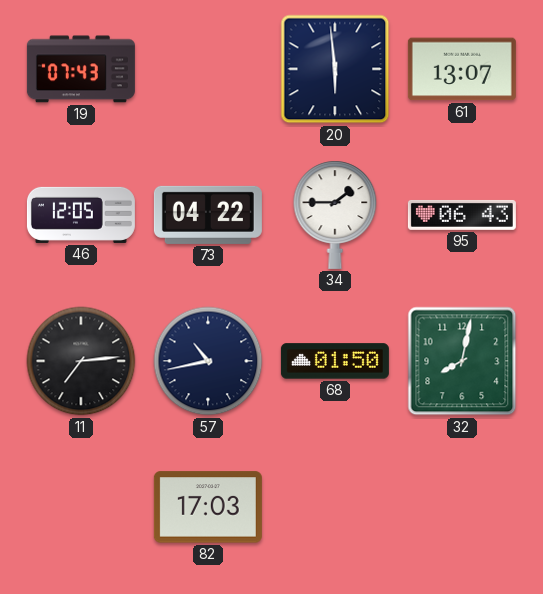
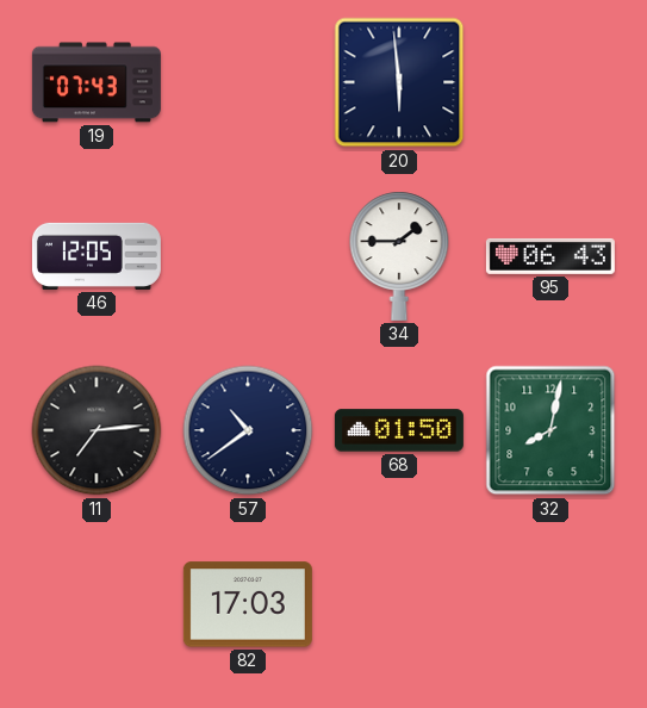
61: 13:07 -> none (462, 69)
73: 04:22 -> none (208, 215)
57: 10:43 -> 10:39 (248, 430)
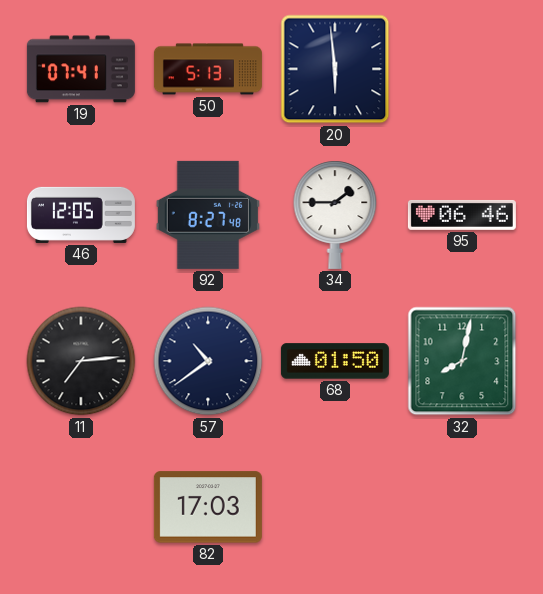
19: 07:43 -> 07:41 (81, 69)
50: none -> 5:13 (208, 69)
92: none -> 8:27 (208, 215)
95: 06:43 -> 06:46 (462, 215)
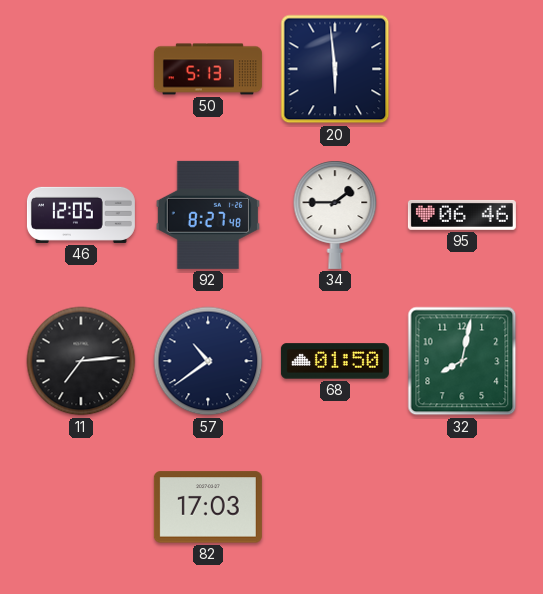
19: 07:41 -> none (81, 69)
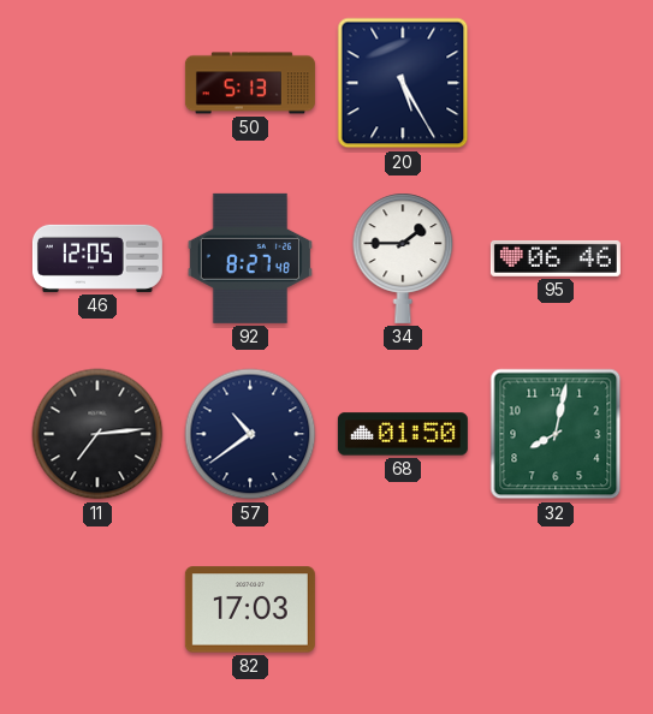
20: 5:59 -> 5:25 (403, 83)
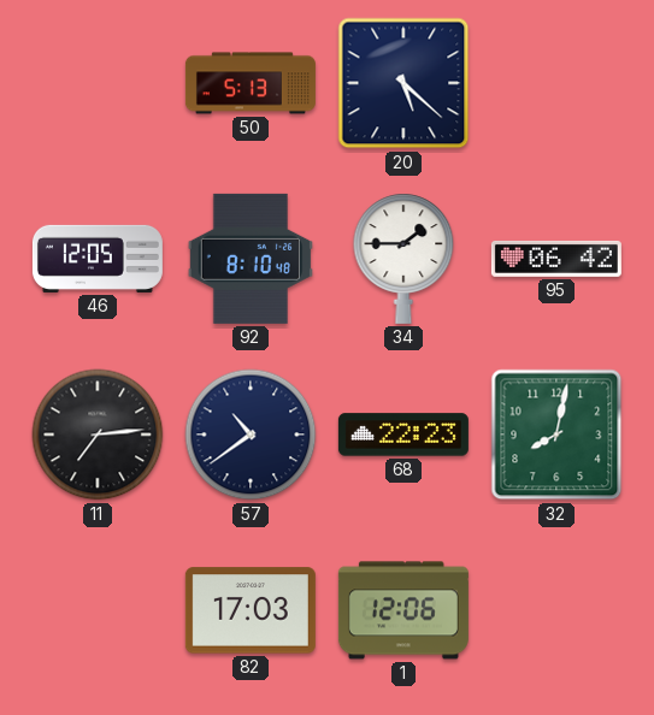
20: 5:25 -> 5:22 (403, 83)
92: 8:27 -> 8:10 (251, 259)
95: 06:46 -> 06:42 (556, 259)
68: 01:50 -> 22:23 (403, 435)
1: none -> 12:06 (403, 610)
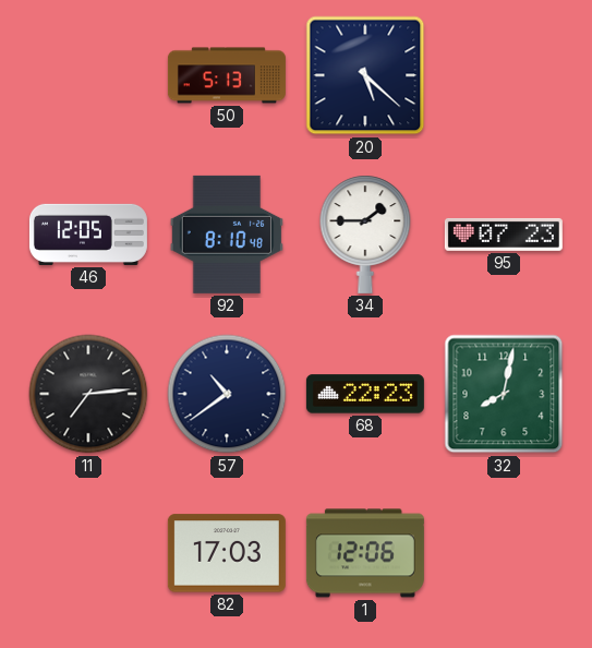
95: 06:42 -> 07:23 (504, 235)
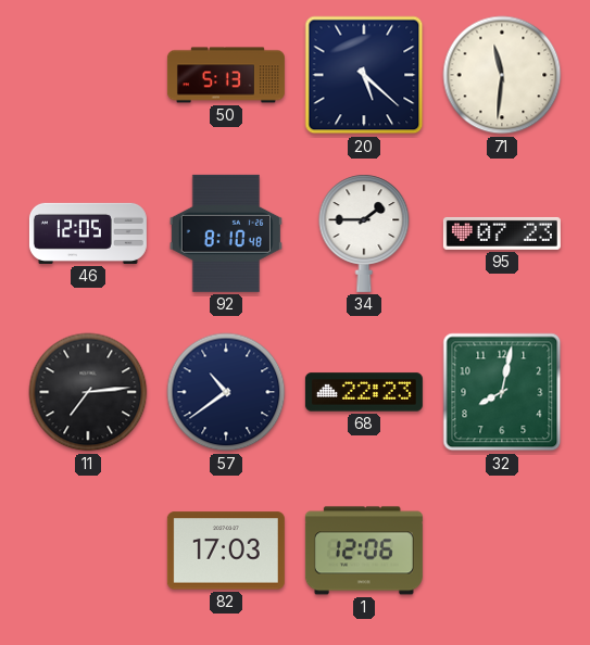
71: none -> 11:31 (502, 75)
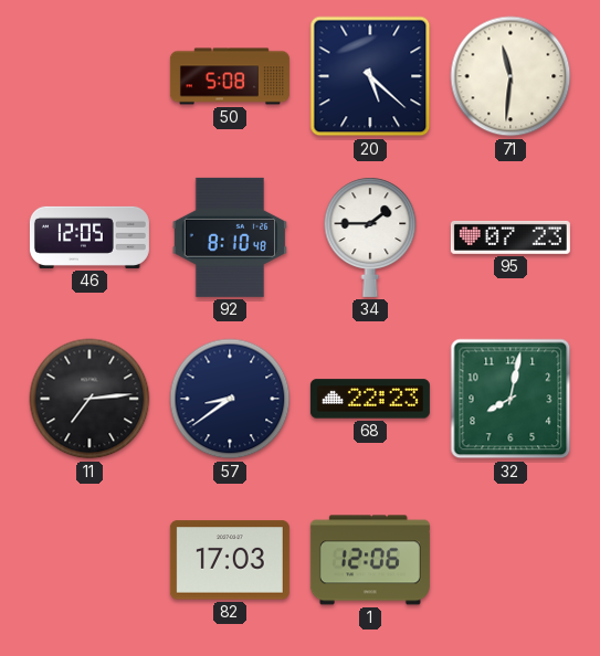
50: 5:13 -> 5:08 (230, 76)
57: 10:39 -> 8:39 (230, 399)
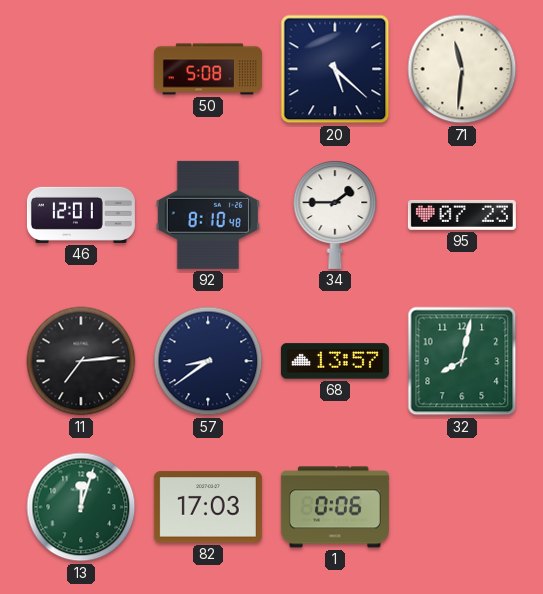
46: 12:05 -> 12:01 (81, 215)
68: 22:23 -> 13:57 (335, 361)
13: none -> 12:03 (81, 507)
1: 12:06 -> 0:06 (335, 507)
